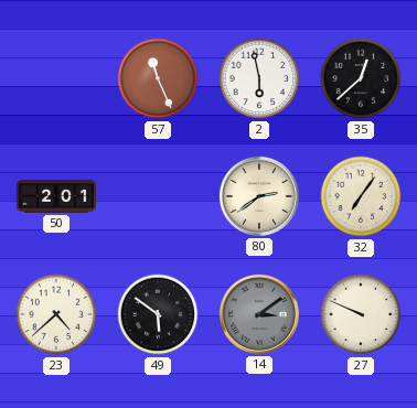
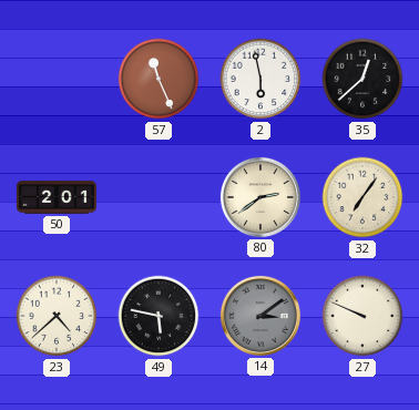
49: 5:51 -> 5:47 (159, 316)
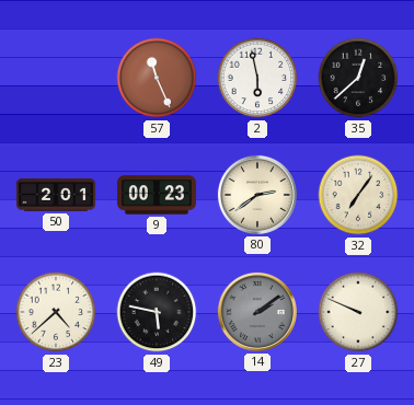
9: none -> 00:23 (157, 195)
14: 3:09 -> 2:09 (257, 312)
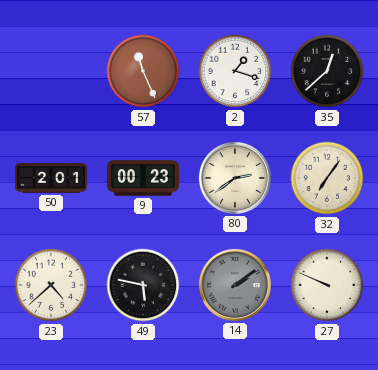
2: 5:58 -> 1:18 (235, 71)
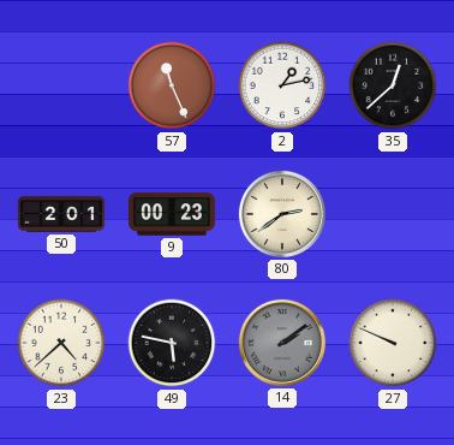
2: 1:18 -> 1:13 (282, 85)
32: 7:06 -> none (327, 178)
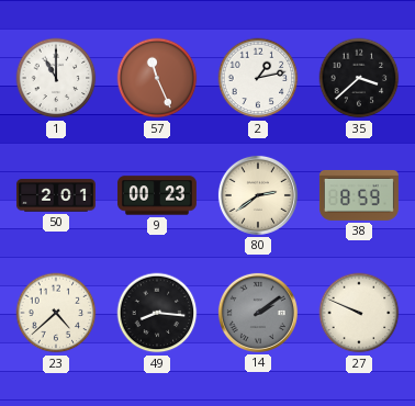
1: none -> 11:00 (56, 78)
35: 12:38 -> 3:38 (359, 78)
38: none -> 8:59 (359, 195)
49: 5:47 -> 8:16 (157, 313)
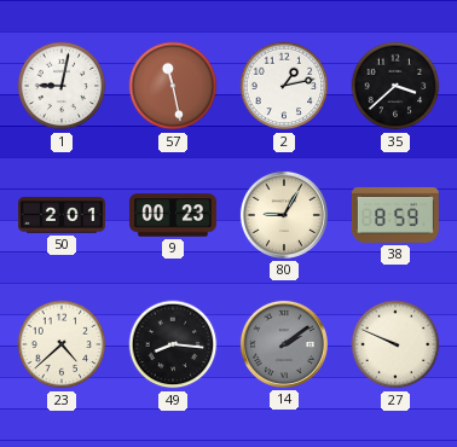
1: 11:00 -> 9:02 (62, 86)
57: 11:26 -> 11:28 (173, 86)
80: 2:39 -> 9:05 (284, 215)
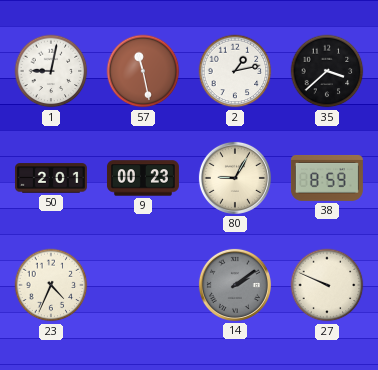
23: 4:38 -> 4:34 (51, 285)
49: 8:16 -> none (173, 344)
